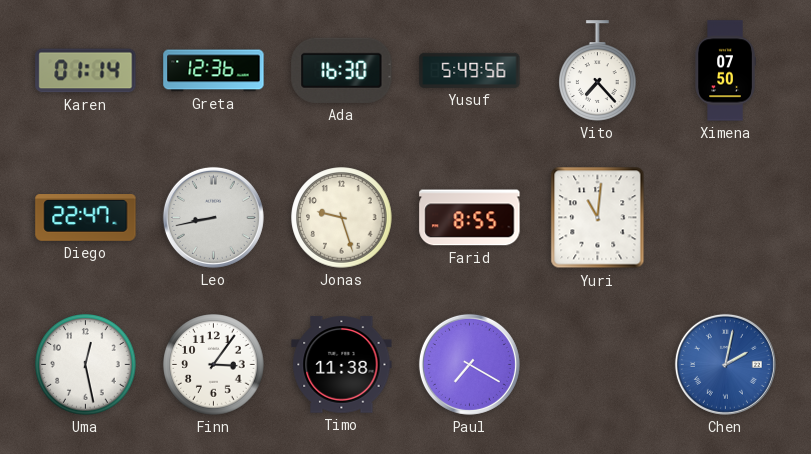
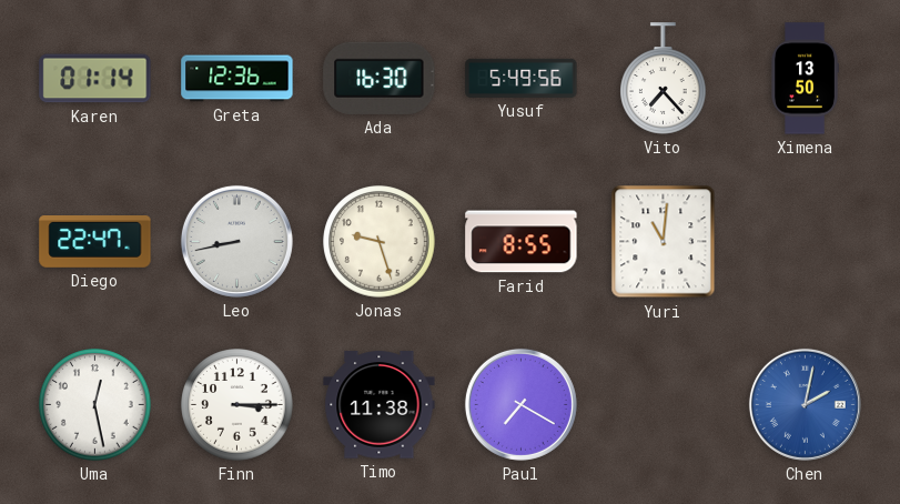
Ximena: 07:50 -> 13:50 (805, 79)
Finn: 3:06 -> 3:15 (237, 405)
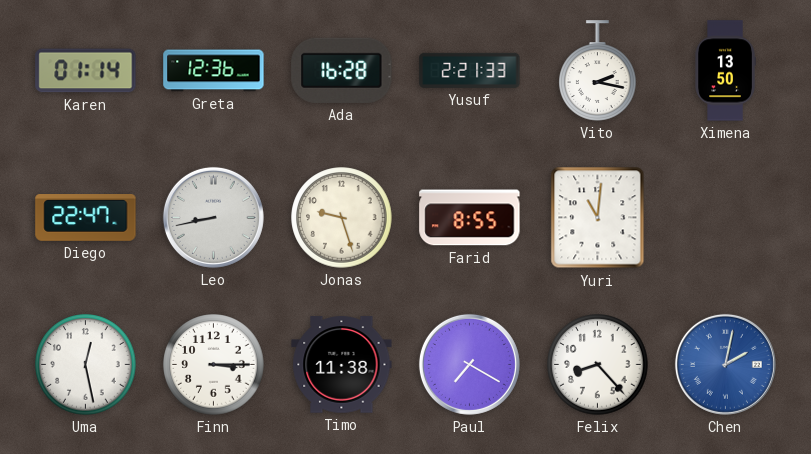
Ada: 16:30 -> 16:28 (342, 70)
Yusuf: 5:49 -> 2:21 (470, 70)
Vito: 7:23 -> 2:17 (598, 71)
Felix: none -> 8:23 (598, 365)
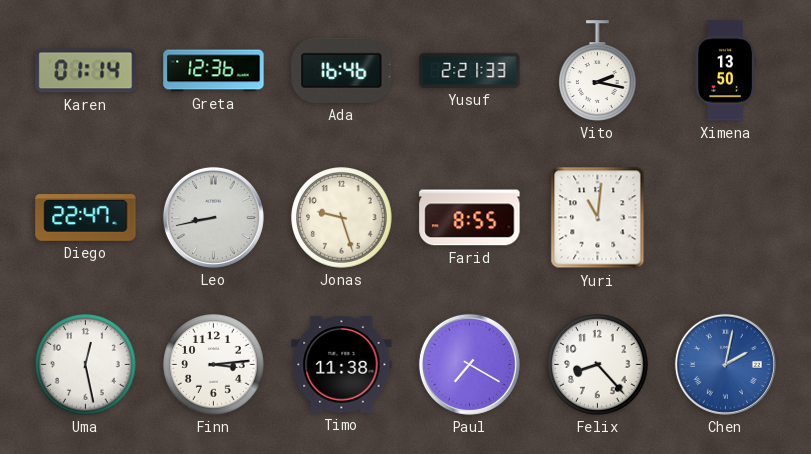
Ada: 16:28 -> 16:46 (342, 70)
Finn: 3:15 -> 3:14 (214, 365)
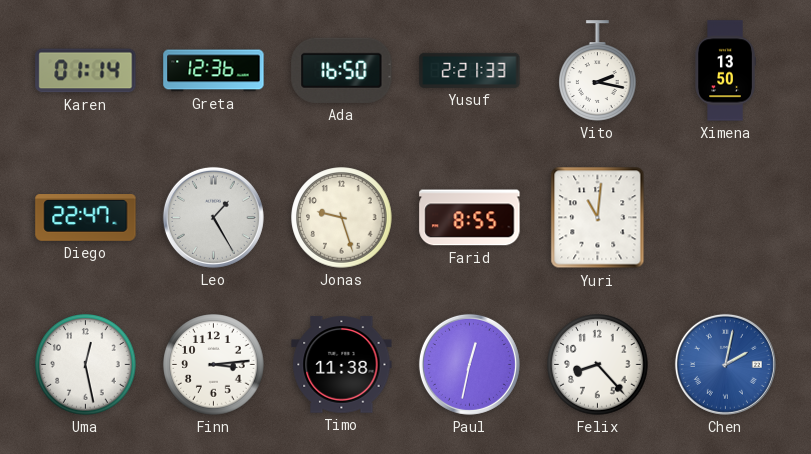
Ada: 16:46 -> 16:50 (342, 70)
Leo: 8:43 -> 1:25 (213, 217)
Paul: 7:20 -> 12:32 (469, 364)
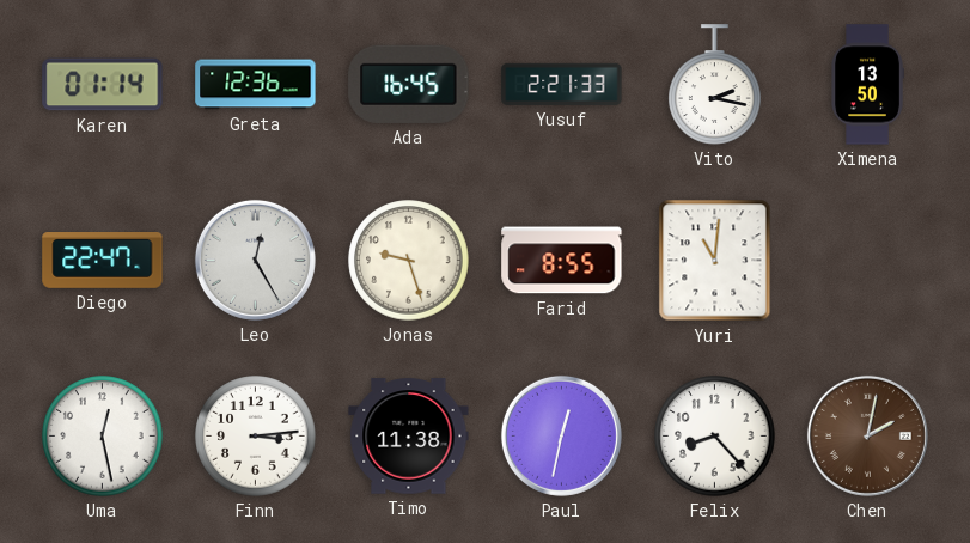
Ada: 16:50 -> 16:45 (409, 84)
Leo: 1:25 -> 12:25 (255, 260)
Chen dial: blue -> brown (867, 435)
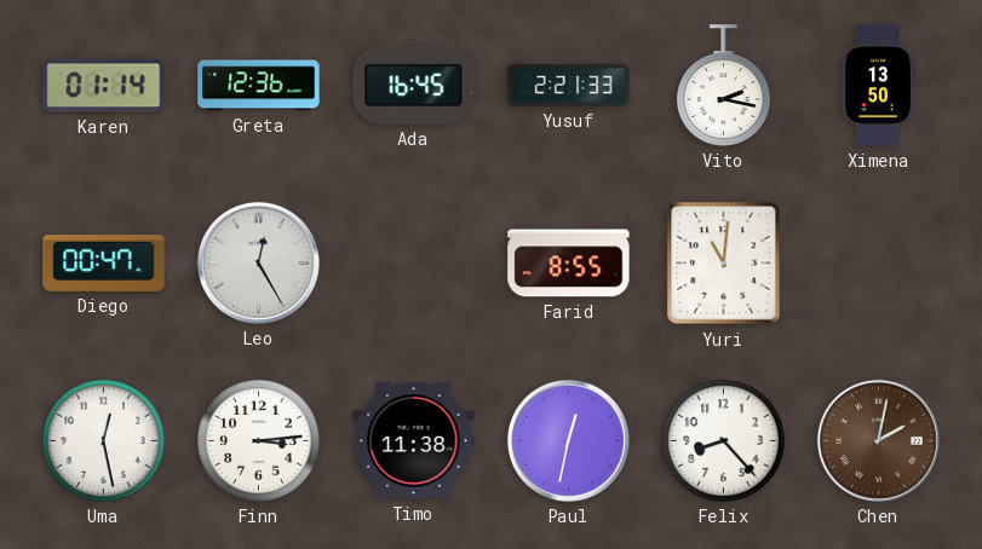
Diego: 22:47 -> 00:47 (104, 264)
Jonas: 9:27 -> none (409, 261)
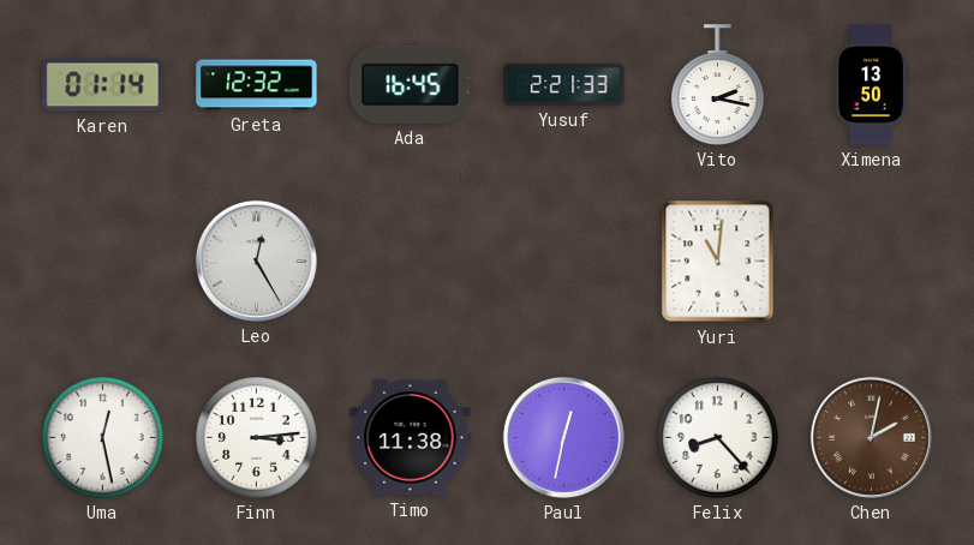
Greta: 12:36 -> 12:32 (257, 85)
Diego: 00:47 -> none (104, 264)
Farid: 8:55 -> none (569, 264)
